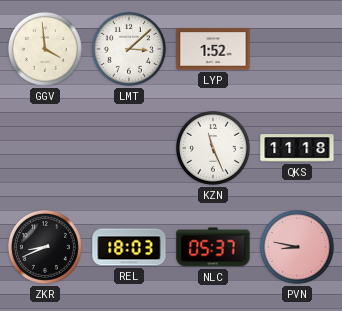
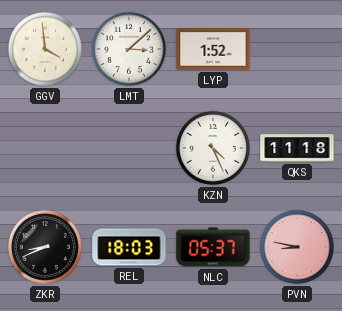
KZN: 11:26 -> 4:26 (213, 148)
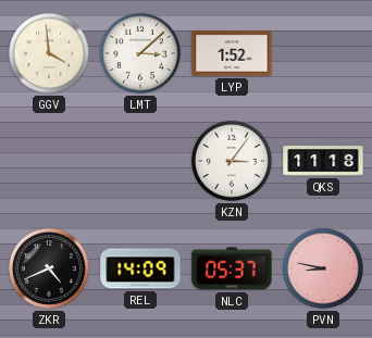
KZN: 4:26 -> 3:06 (232, 161)
ZKR: 8:41 -> 4:41 (49, 268)
REL: 18:03 -> 14:09 (140, 268)
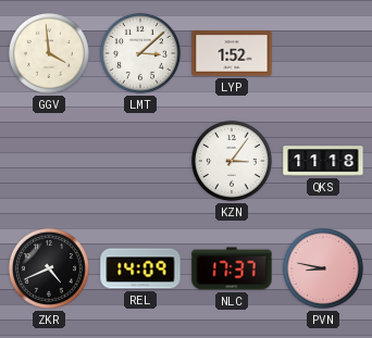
NLC: 05:37 -> 17:37 (232, 268)
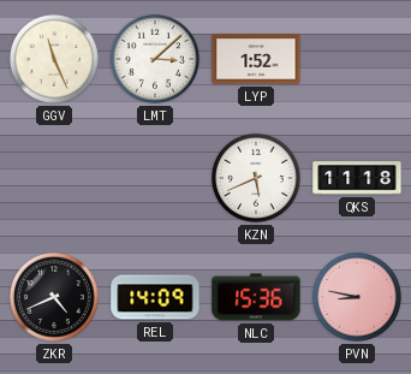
GGV: 3:59 -> 11:26 (54, 59)
KZN: 3:06 -> 5:41 (256, 178)
NLC: 17:37 -> 15:36 (256, 297)
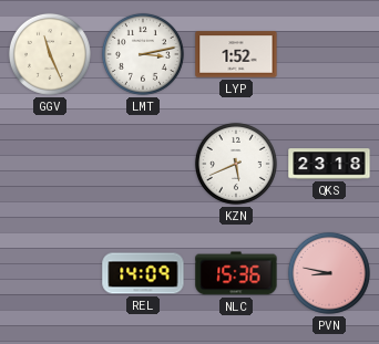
LMT: 3:08 -> 3:13 (143, 54)
QKS: 11:18 -> 23:18 (329, 164)
ZKR: 4:41 -> none (54, 297)
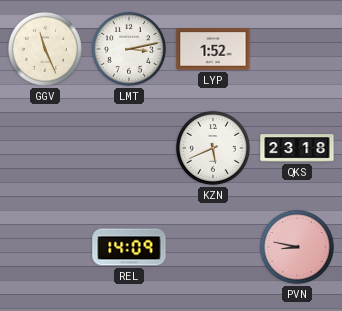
NLC: 15:36 -> none (236, 273)
